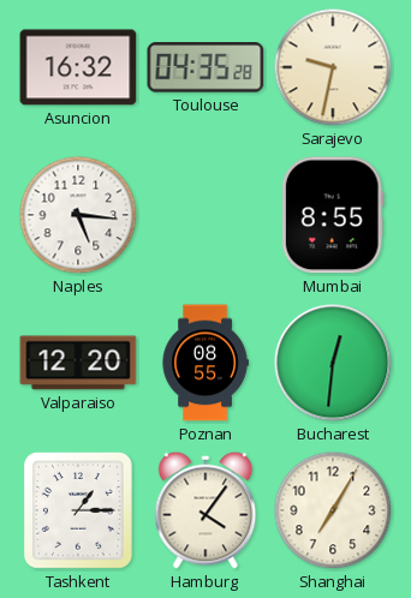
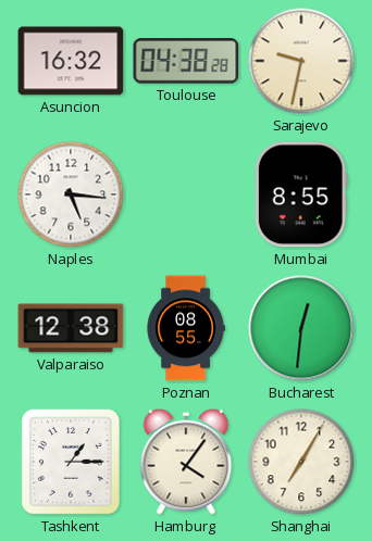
Toulouse: 04:35 -> 04:38 (186, 61)
Valparaiso: 12:20 -> 12:38 (71, 328)
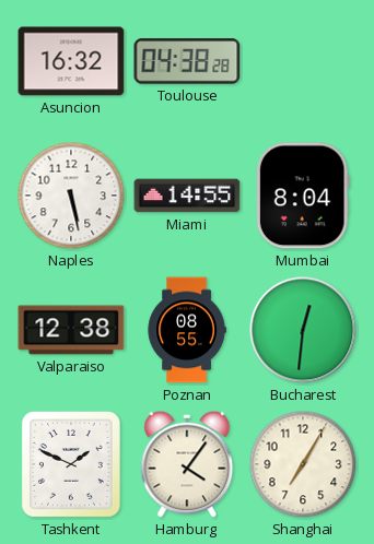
Sarajevo: 9:32 -> none (301, 61)
Naples: 5:16 -> 5:28 (71, 196)
Miami: none -> 14:55 (187, 196)
Mumbai: 8:55 -> 8:04 (303, 196)
Tashkent: 1:15 -> 1:49 (71, 464)
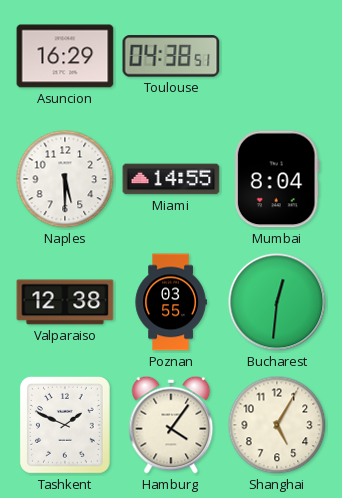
Asuncion: 16:32 -> 16:29 (65, 56)
Toulouse: 04:38:28 -> 04:38:51 (171, 56)
Naples: 5:28 -> 5:30 (65, 179)
Poznan: 08:55 -> 03:55 (171, 302)
Shanghai: 7:05 -> 5:05 (277, 425)
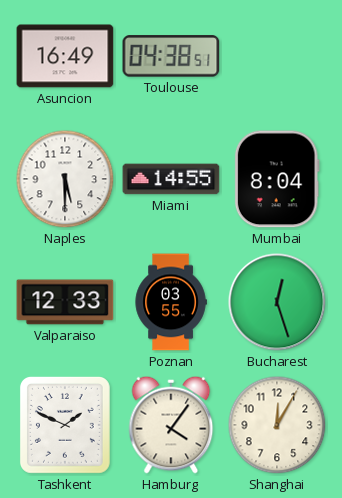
Asuncion: 16:29 -> 16:49 (65, 56)
Valparaiso: 12:38 -> 12:33 (65, 302)
Bucharest: 12:31 -> 12:27 (277, 302)
Shanghai: 5:05 -> 12:05 (277, 425)
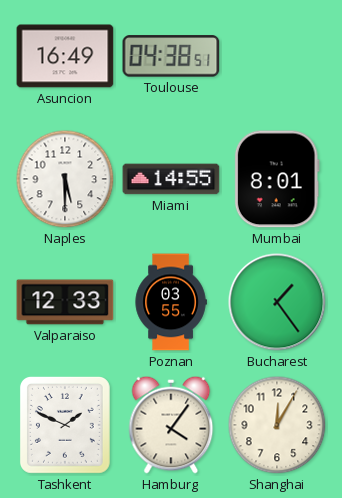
Mumbai: 8:04 -> 8:01 (277, 179)
Bucharest: 12:27 -> 1:24 (277, 302)
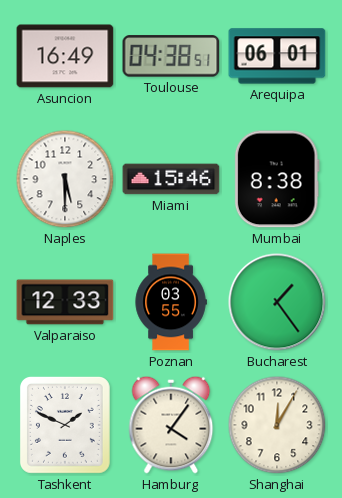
Arequipa: none -> 06:01 (277, 56)
Miami: 14:55 -> 15:46 (171, 179)
Mumbai: 8:01 -> 8:38 (277, 179)
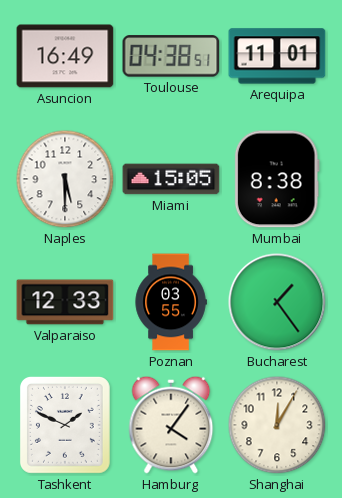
Arequipa: 06:01 -> 11:01 (277, 56)
Miami: 15:46 -> 15:05 (171, 179)
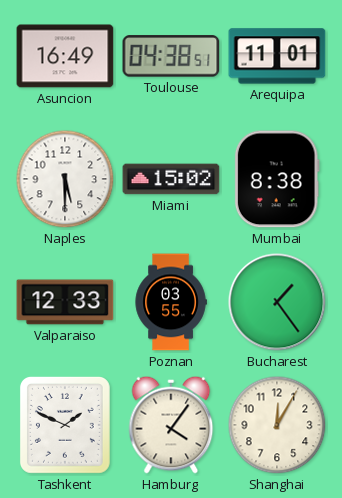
Miami: 15:05 -> 15:02 (171, 179)
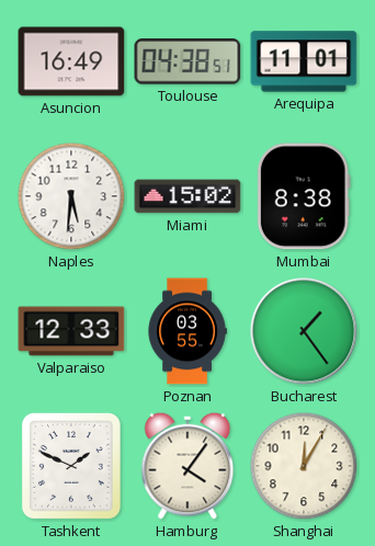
Naples: 5:30 -> 5:31 (71, 196)
